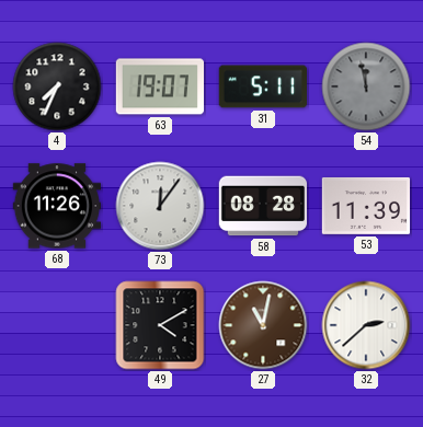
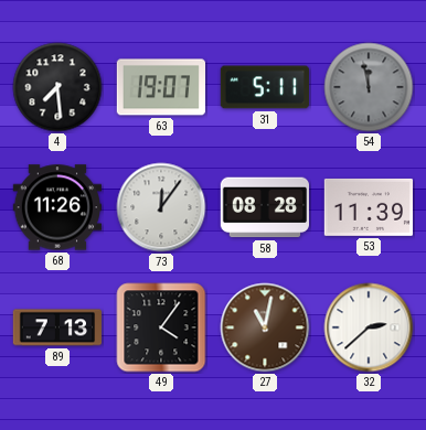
4: 7:34 -> 7:29 (57, 87)
89: none -> 7:13 (56, 327)
49: 4:10 -> 4:06 (161, 327)
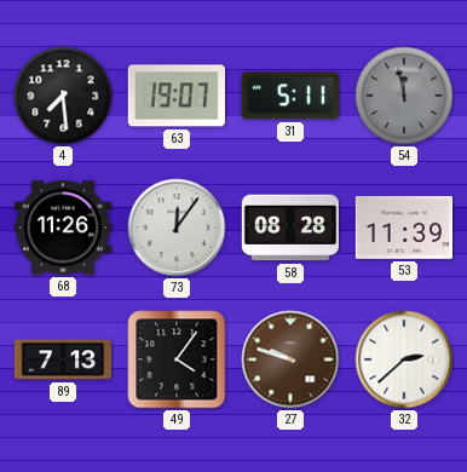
27: 11:02 -> 9:48 (290, 359)
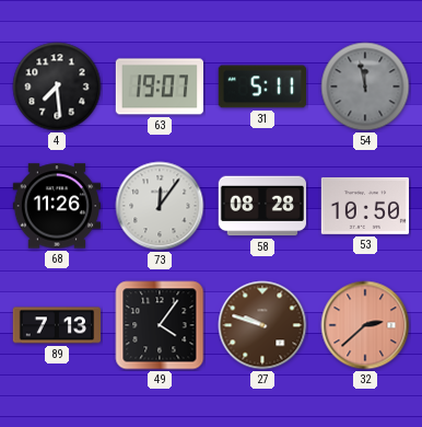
53: 11:39 -> 10:50 (364, 206)
32 dial: white -> salmon (365, 325)
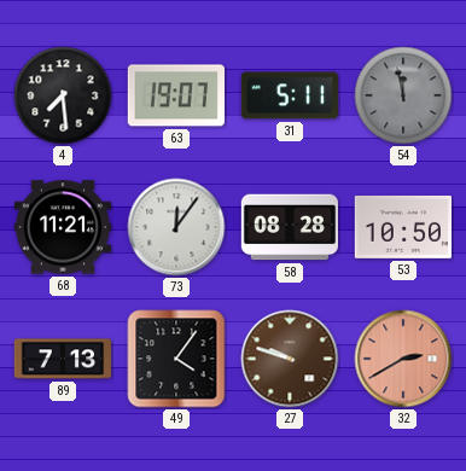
68: 11:26 -> 11:21 (62, 227)
32: 2:38 -> 2:40 (403, 359)
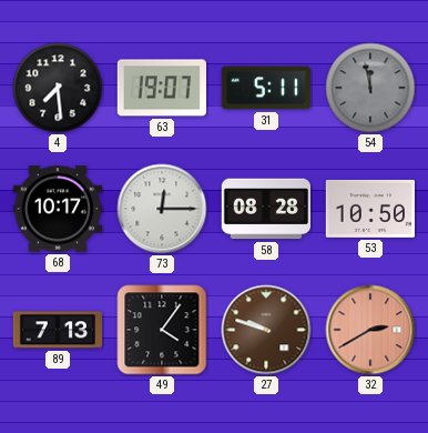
68: 11:21 -> 10:17 (57, 209)
73: 12:06 -> 12:15 (162, 209)
